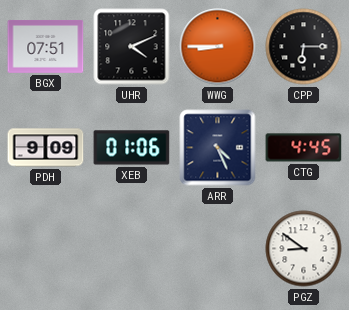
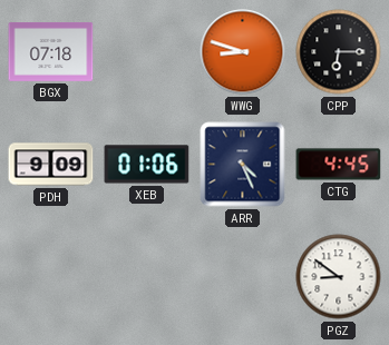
BGX: 07:51 -> 07:18 (51, 51)
UHR: 4:11 -> none (132, 47)
WWG: 8:45 -> 8:48 (243, 52)
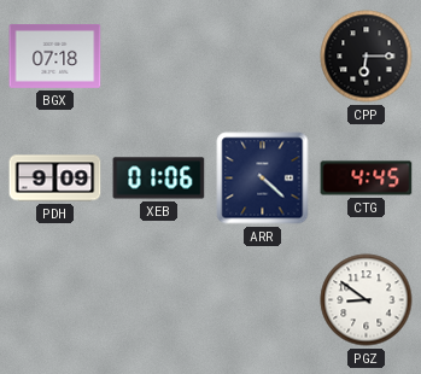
WWG: 8:48 -> none (243, 52)
ARR: 4:26 -> 4:22 (263, 179)
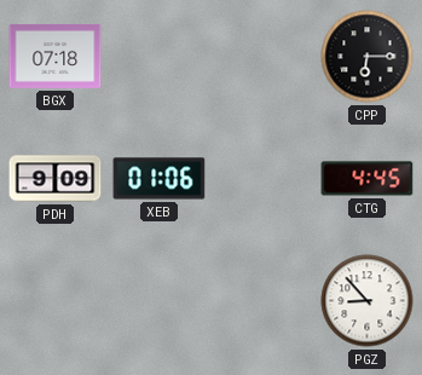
ARR: 4:22 -> none (263, 179)
PGZ: 8:51 -> 8:53 (368, 301)
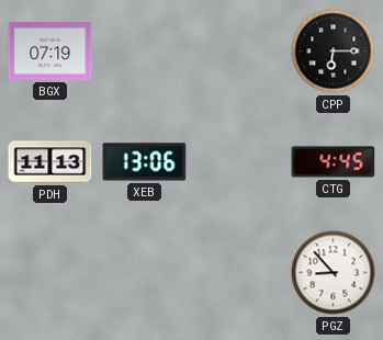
BGX: 07:18 -> 07:19 (50, 50)
PDH: 9:09 -> 11:13 (50, 162)
XEB: 01:06 -> 13:06 (145, 162)
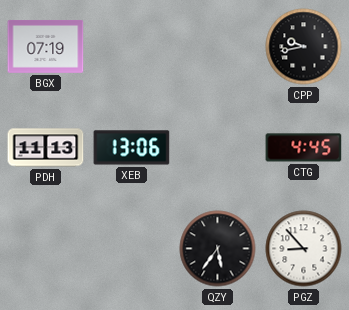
CPP: 6:15 -> 9:43 (304, 47)
QZY: none -> 5:36 (218, 249)
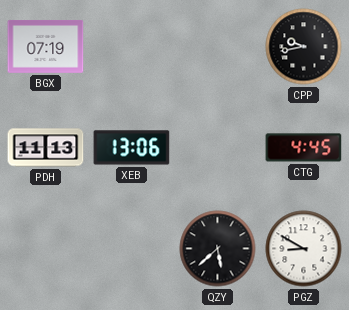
QZY: 5:36 -> 5:38 (218, 249)
PGZ: 8:53 -> 8:50 (304, 249)
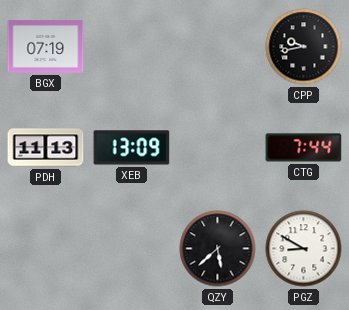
XEB: 13:06 -> 13:09 (132, 148)
CTG: 4:45 -> 7:44 (304, 148)
